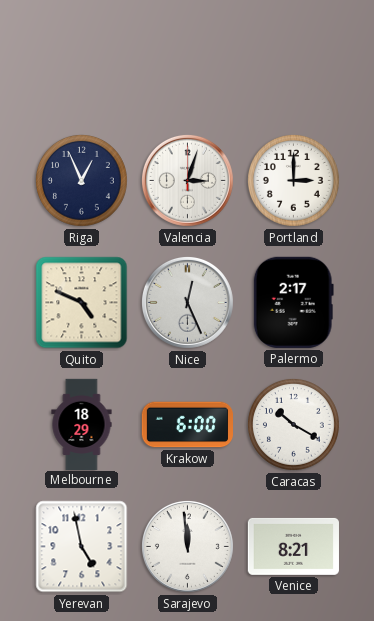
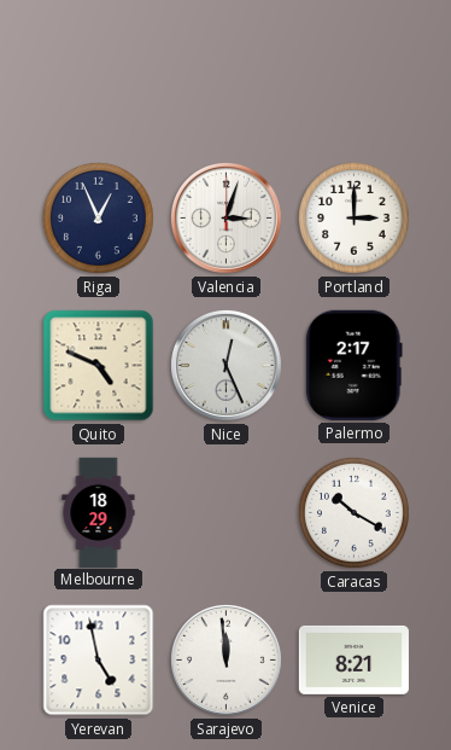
Krakow: 6:00 -> none (187, 425)
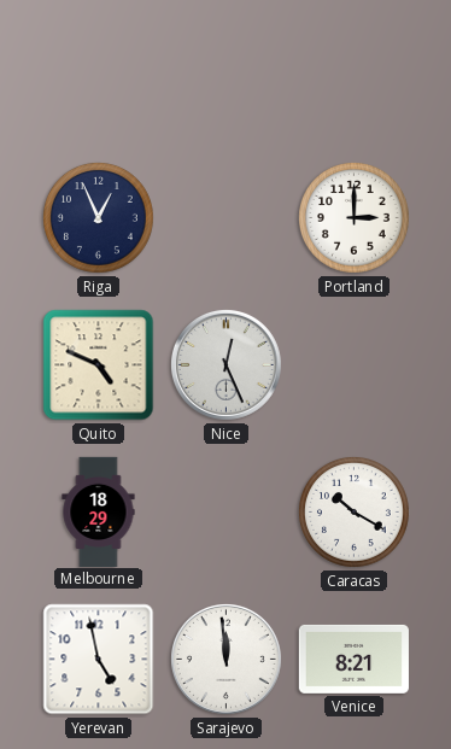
Valencia: 3:03 -> none (225, 217)
Palermo: 2:17 -> none (353, 365)
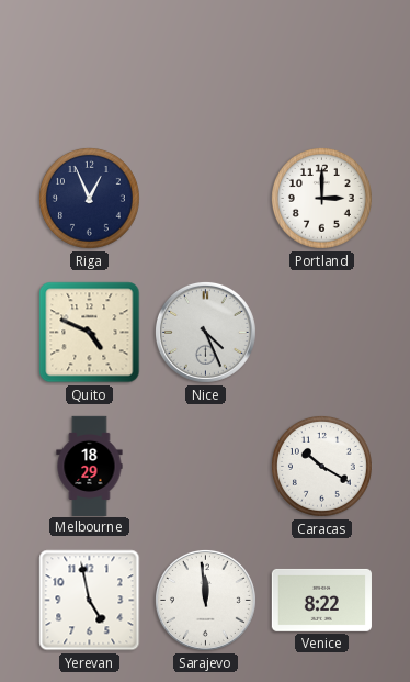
Nice: 12:26 -> 4:26 (205, 332)
Venice: 8:21 -> 8:22 (321, 600)
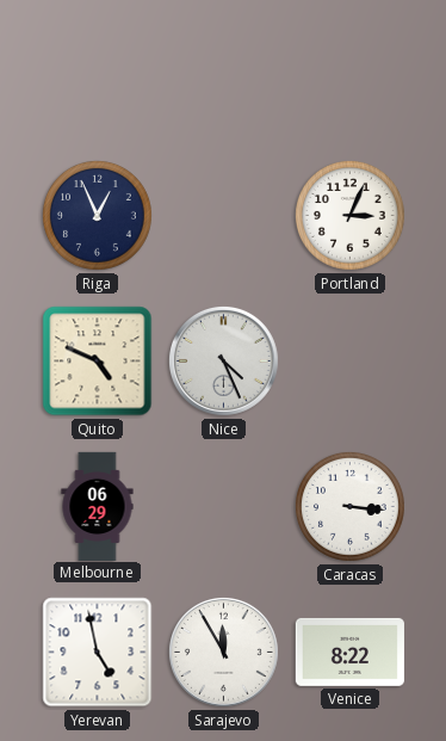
Portland: 3:00 -> 3:04 (351, 216)
Melbourne: 18:29 -> 06:29 (98, 506)
Caracas: 10:20 -> 3:16 (351, 507)
Sarajevo: 11:59 -> 11:55 (223, 652)
